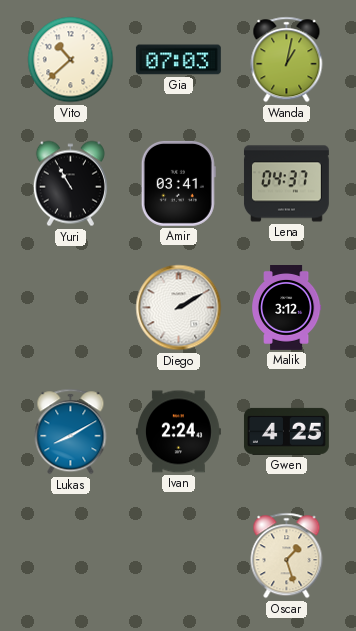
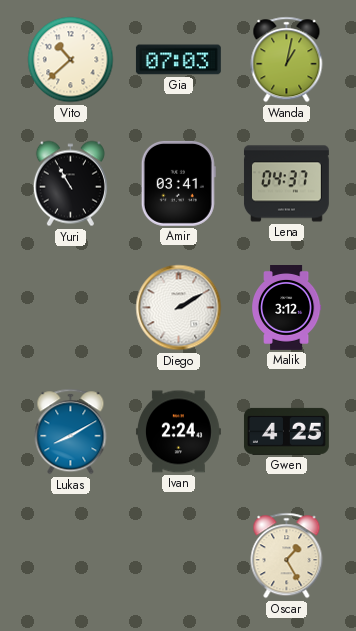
Oscar: 1:27 -> 1:25 (287, 556)
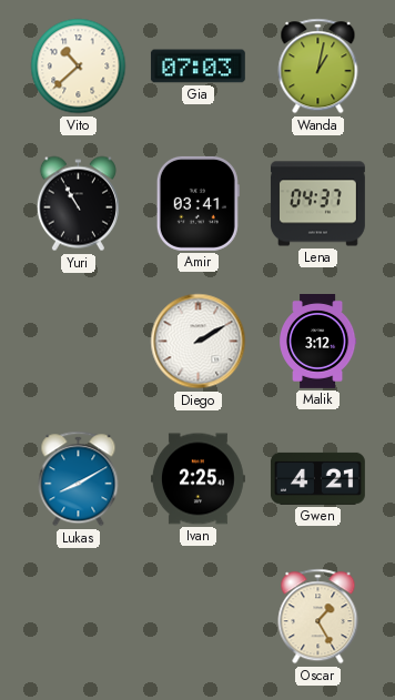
Ivan: 2:24 -> 2:25 (197, 479)
Gwen: 4:25 -> 4:21 (317, 478)
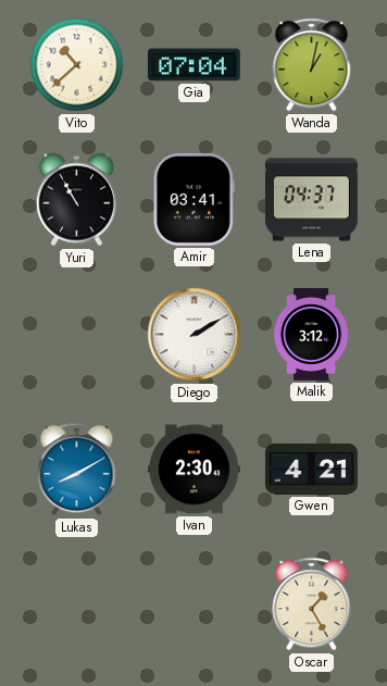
Gia: 07:03 -> 07:04 (193, 65)
Ivan: 2:25 -> 2:30 (193, 470)
